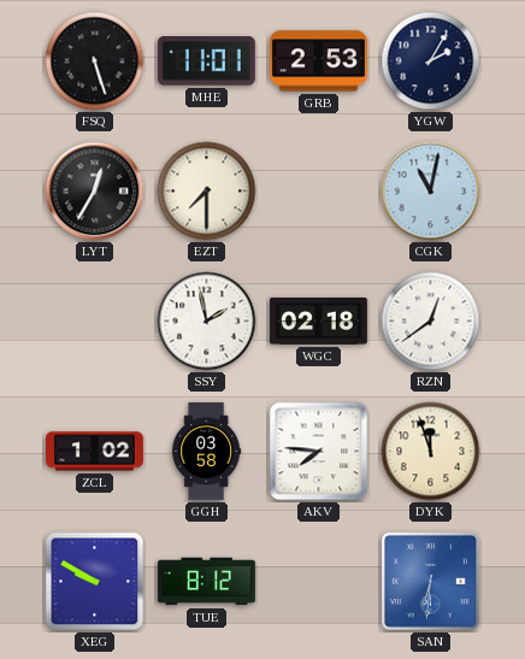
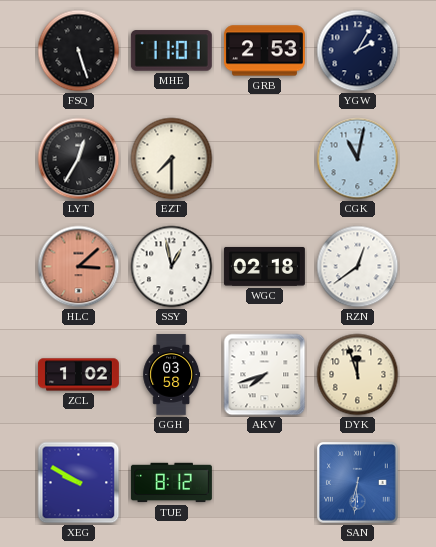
HLC: none -> 3:08 (79, 267)
SSY: 1:58 -> 12:58 (172, 267)
AKV: 7:46 -> 7:42 (265, 375)
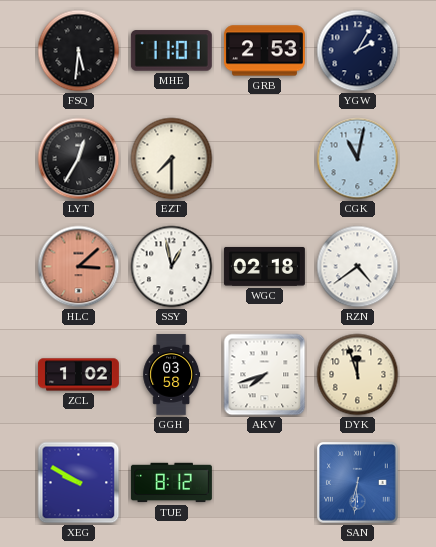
FSQ: 5:27 -> 5:31 (79, 51)
RZN: 12:39 -> 4:39 (358, 267)
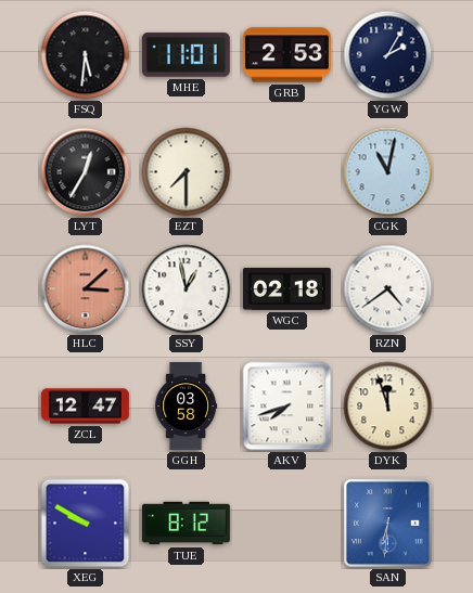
ZCL: 1:02 -> 12:47 (85, 407)
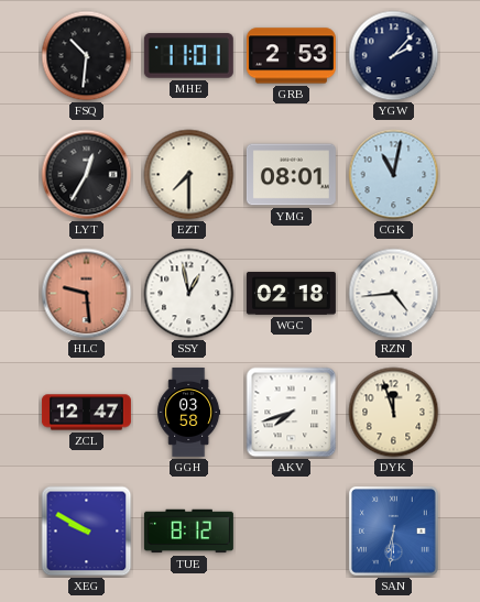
FSQ: 5:31 -> 10:31 (87, 56)
YGW: 2:05 -> 2:07 (394, 56)
YMG: none -> 08:01 (291, 175)
HLC: 3:08 -> 9:29 (87, 294)
RZN: 4:39 -> 4:44 (394, 294)
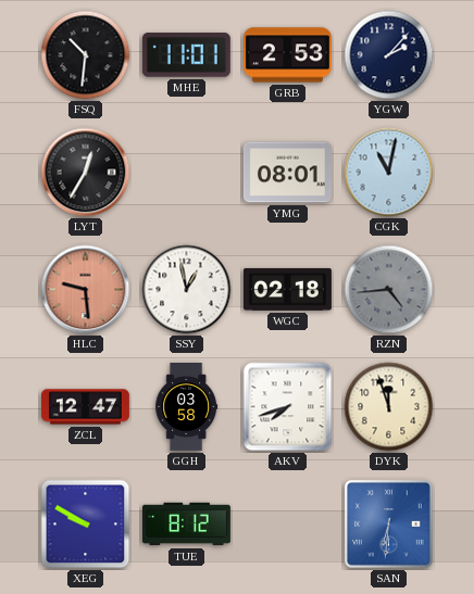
EZT: 7:30 -> none (189, 175)
RZN dial: white -> grey (389, 290)
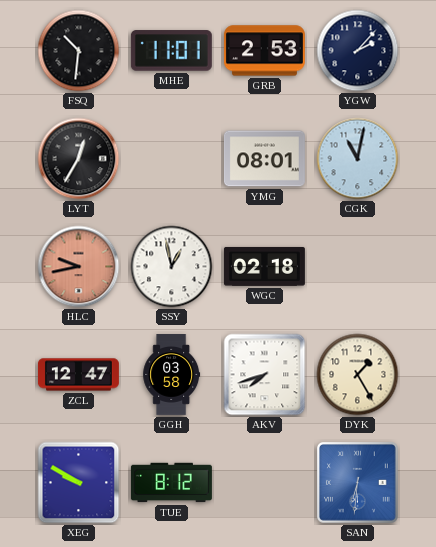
HLC: 9:29 -> 9:43 (79, 267)
RZN: 4:44 -> none (389, 290)
DYK: 11:57 -> 1:25 (358, 375)
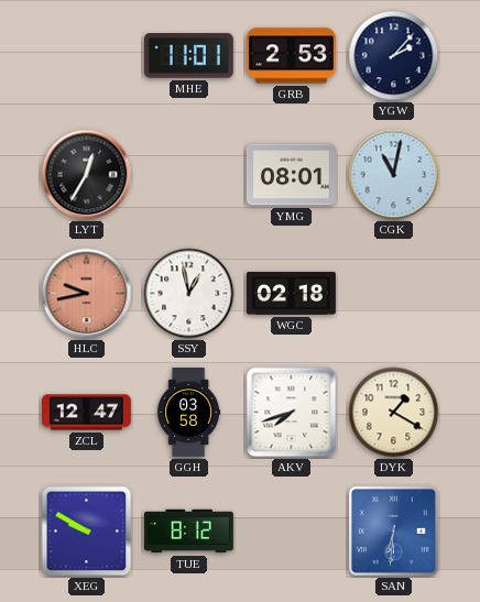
FSQ: 10:31 -> none (79, 51)
DYK: 1:25 -> 1:20 (394, 413)
